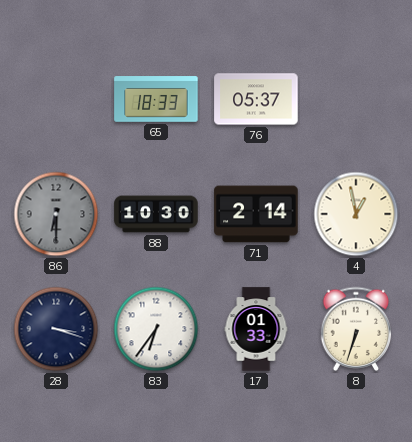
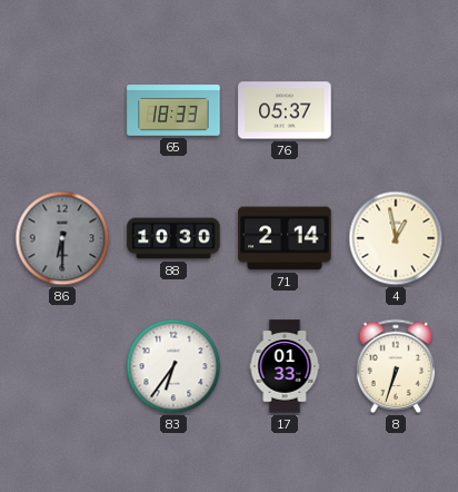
28: 3:18 -> none (56, 329)
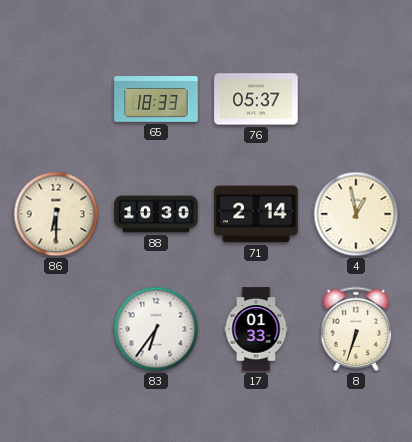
86 dial: grey -> cream (56, 214)
